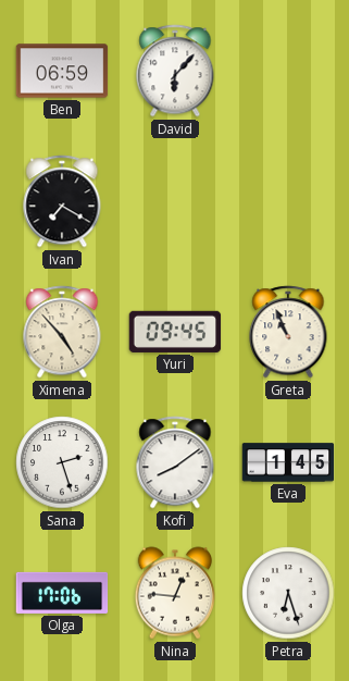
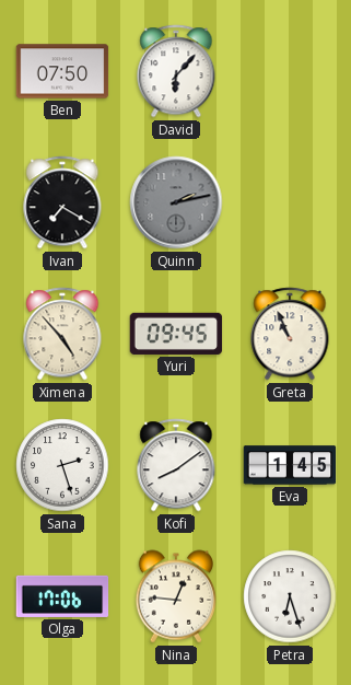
Ben: 06:59 -> 07:50 (62, 71)
Quinn: none -> 2:13 (176, 202)
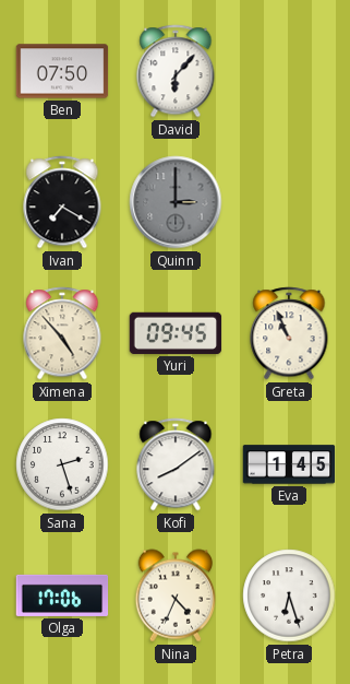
Quinn: 2:13 -> 3:00 (176, 202)
Nina: 12:46 -> 4:34 (176, 595)
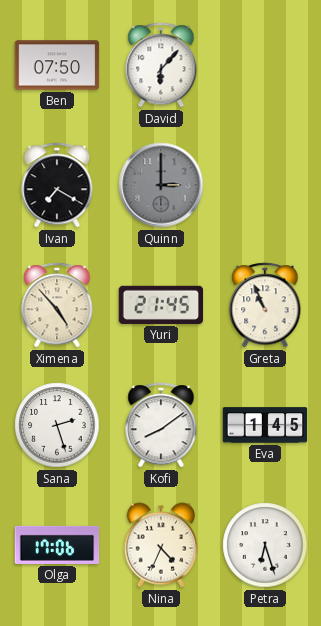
Yuri: 09:45 -> 21:45 (161, 305)
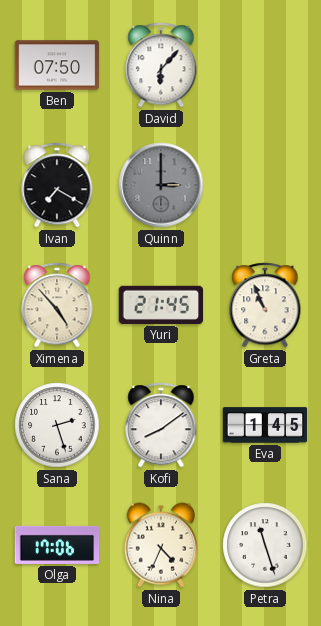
Petra: 6:27 -> 11:27 (265, 545)
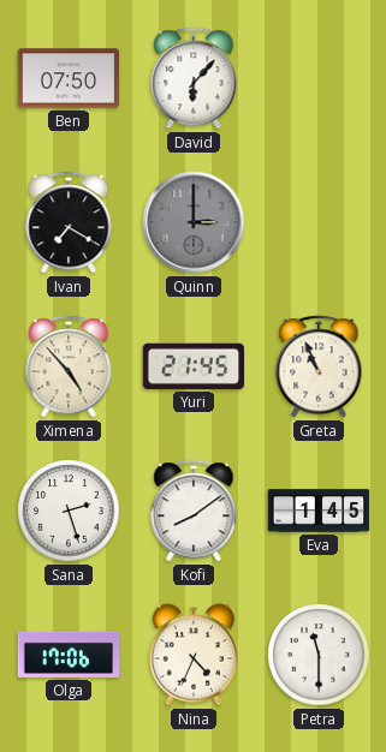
Petra: 11:27 -> 11:30 (319, 655)
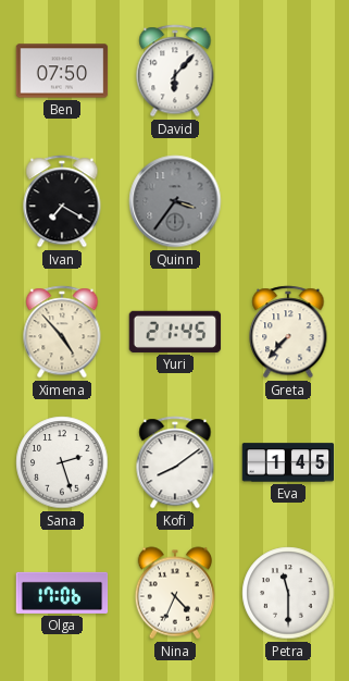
Quinn: 3:00 -> 3:36 (175, 201)
Greta: 10:56 -> 7:37 (288, 332)
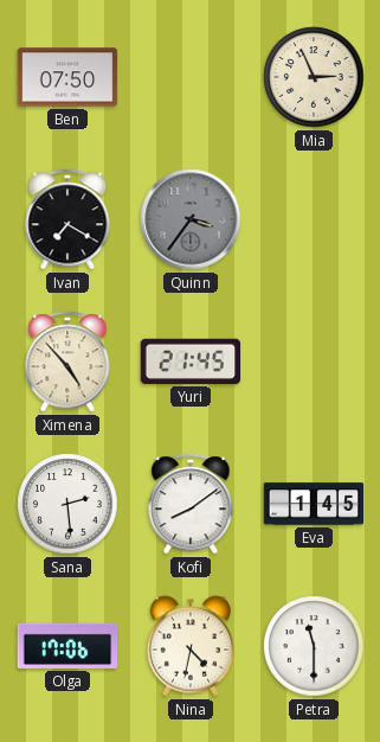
David: 6:07 -> none (175, 71)
Mia: none -> 2:56 (314, 77)
Greta: 7:37 -> none (288, 332)
Sana: 2:27 -> 2:29 (67, 504)
Nina: 4:34 -> 4:32 (191, 646)
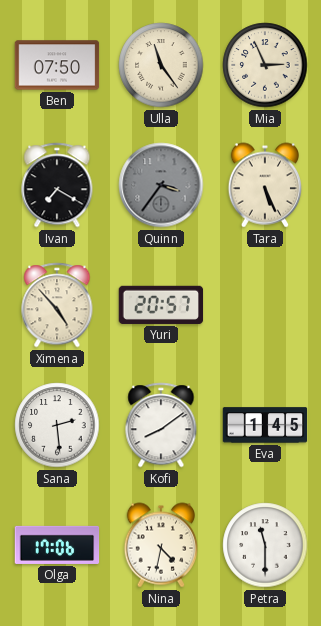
Ulla: none -> 11:24 (161, 65)
Tara: none -> 5:26 (265, 185)
Yuri: 21:45 -> 20:57 (161, 305)
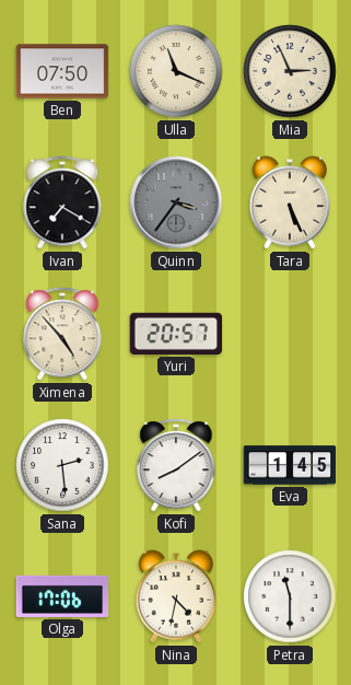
Ulla: 11:24 -> 11:19 (176, 71)
